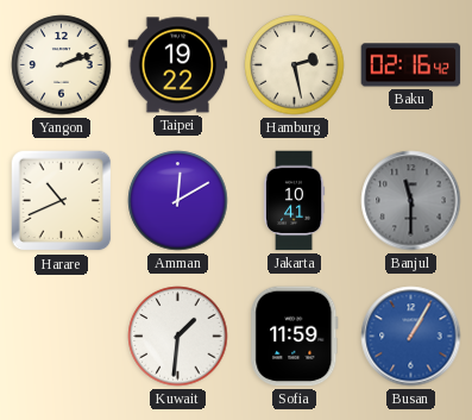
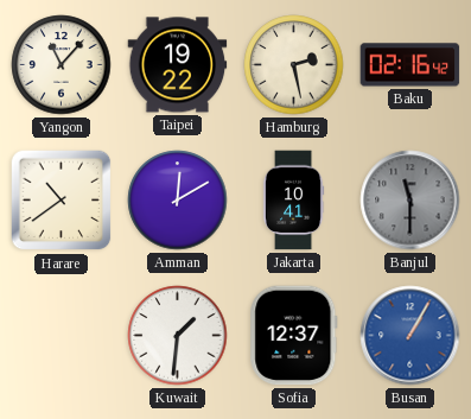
Yangon: 2:12 -> 11:07 (62, 65)
Harare: 10:41 -> 10:39 (62, 201)
Sofia: 11:59 -> 12:37 (294, 336)
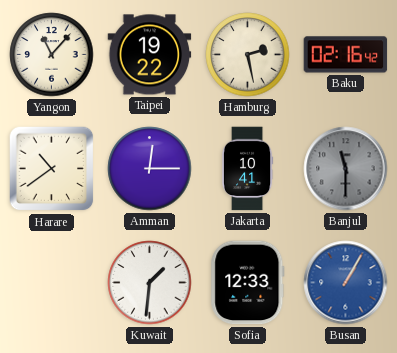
Amman: 12:10 -> 12:15 (150, 169)
Sofia: 12:37 -> 12:33 (248, 283)
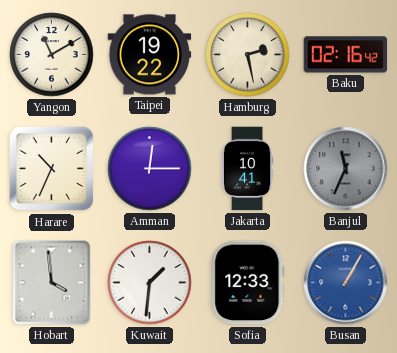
Yangon: 11:07 -> 11:10 (52, 55)
Harare: 10:39 -> 10:34 (52, 169)
Banjul: 11:30 -> 11:34 (346, 169)
Hobart: none -> 3:59 (52, 283)
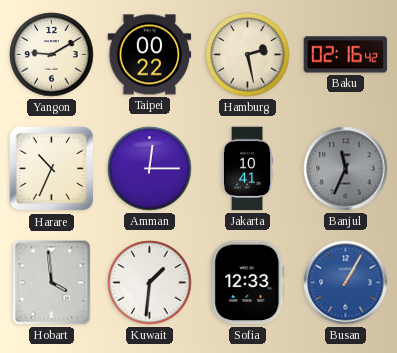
Yangon: 11:10 -> 9:10 (52, 55)
Taipei: 19:22 -> 00:22 (150, 55)
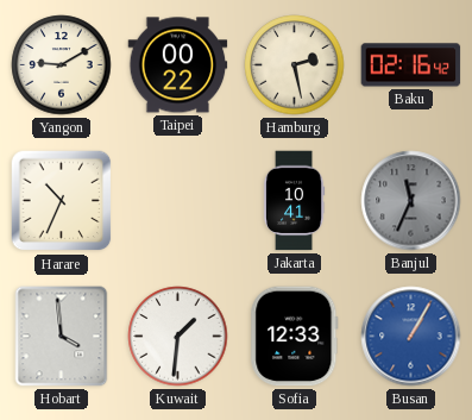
Amman: 12:15 -> none (150, 169)
